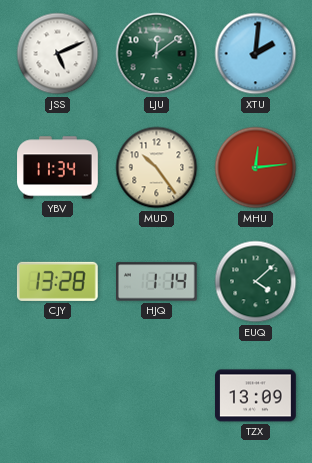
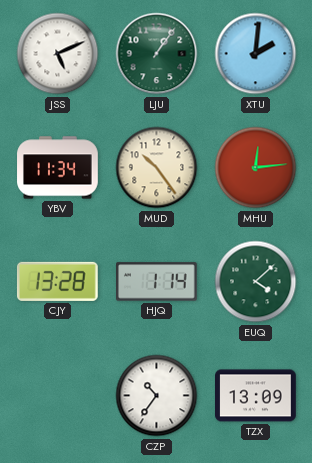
LJU: 12:09 -> 1:06 (157, 54)
CZP: none -> 10:36 (157, 396)
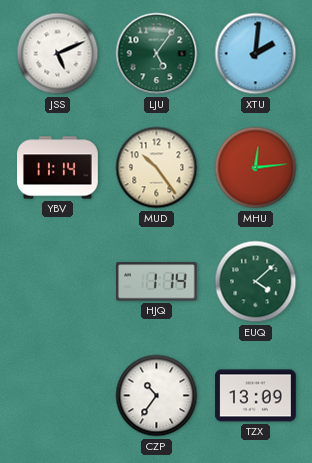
LJU: 1:06 -> 5:06 (157, 54)
YBV: 11:34 -> 11:14 (58, 168)
CJY: 13:28 -> none (57, 281)
